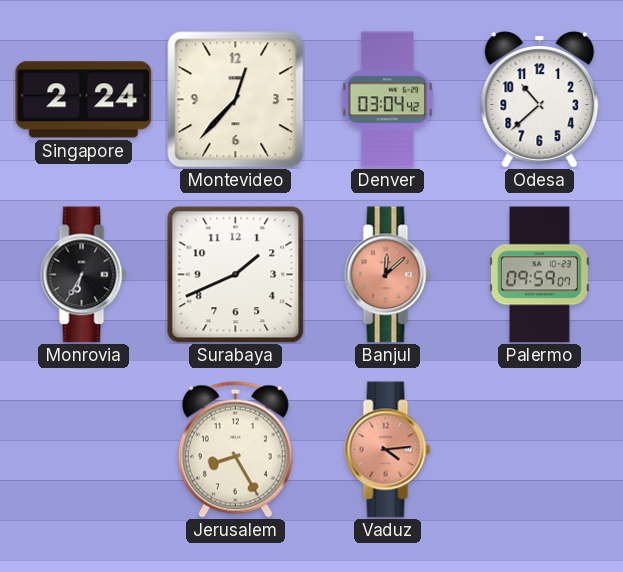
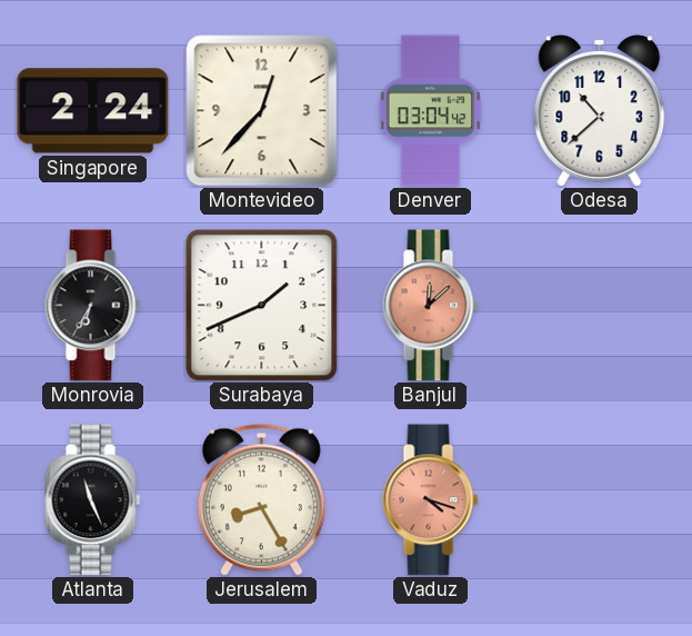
Palermo: 09:59 -> none (539, 275)
Atlanta: none -> 11:26 (93, 500)
Vaduz: 4:14 -> 4:18 (431, 500)
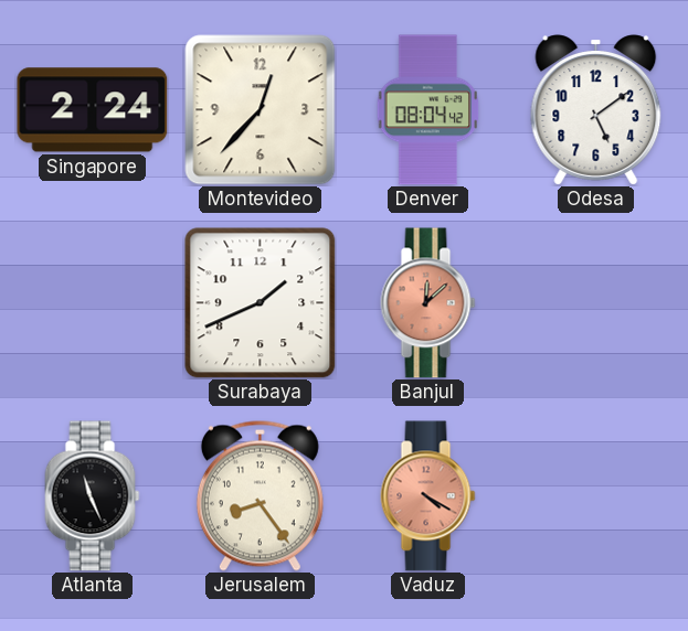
Denver: 03:04 -> 08:04 (428, 110)
Odesa: 10:38 -> 5:09 (596, 110)
Monrovia: 6:35 -> none (93, 306)
Jerusalem: 8:25 -> 8:24 (260, 495)
Vaduz: 4:18 -> 4:20 (428, 496)
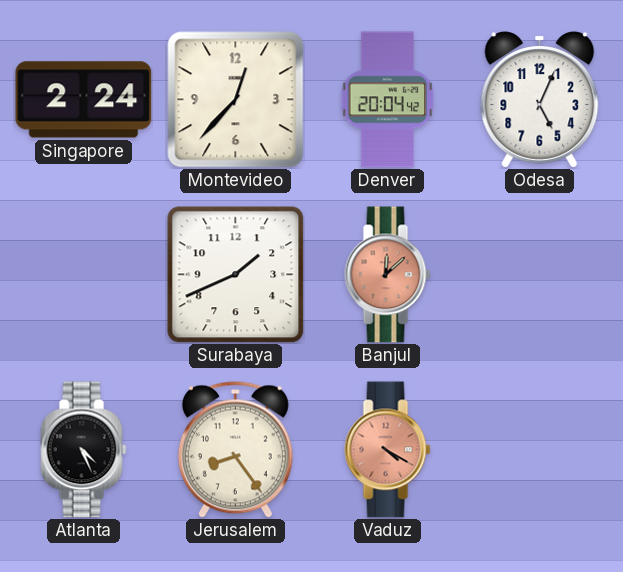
Denver: 08:04 -> 20:04 (388, 100)
Odesa: 5:09 -> 5:04 (540, 100)
Atlanta: 11:26 -> 4:26 (84, 450)
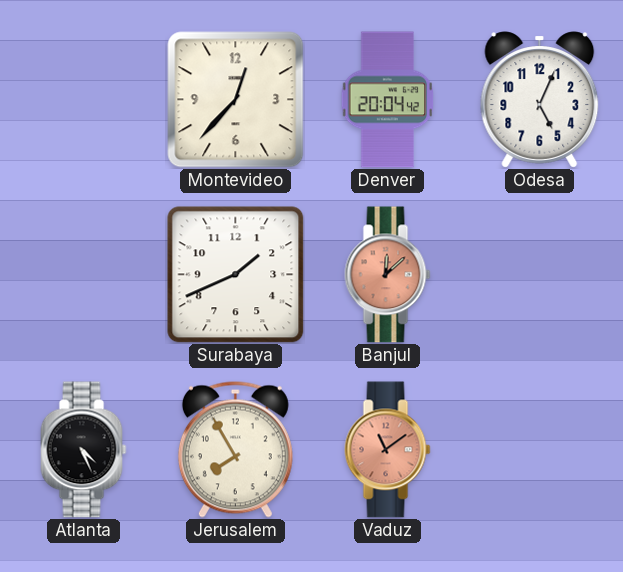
Singapore: 2:24 -> none (84, 100)
Jerusalem: 8:24 -> 7:55 (235, 449)
Vaduz: 4:20 -> 11:09 (388, 450)
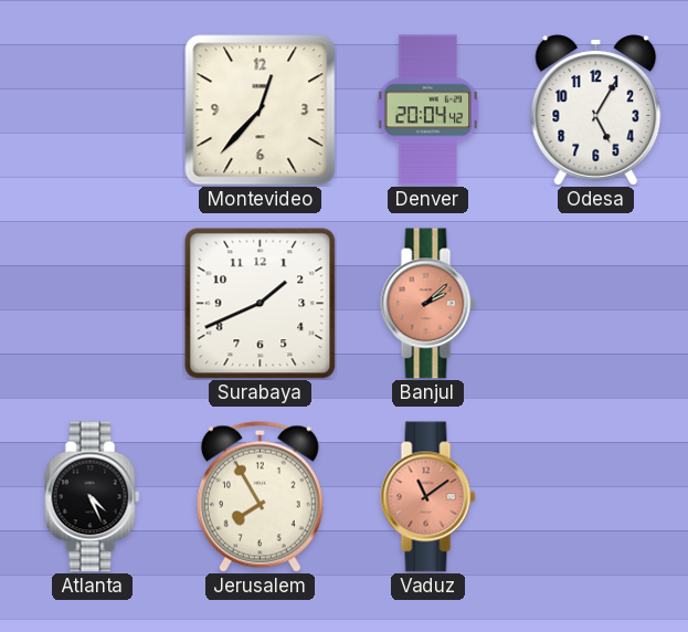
Odesa: 5:04 -> 5:05 (596, 110)
Banjul: 12:08 -> 2:08 (428, 304)
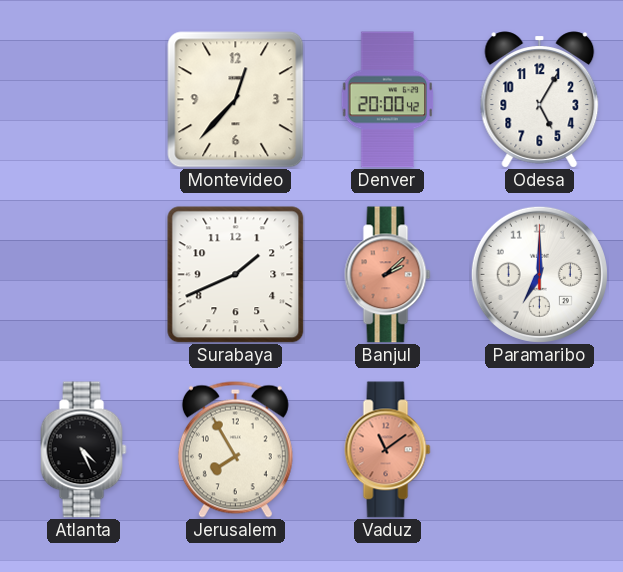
Denver: 20:04 -> 20:00 (388, 100)
Paramaribo: none -> 7:00 (539, 274)
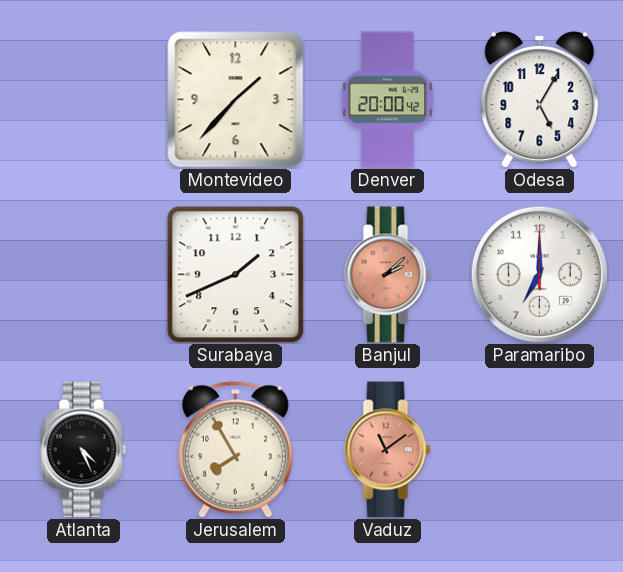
Montevideo: 12:37 -> 1:37 (236, 100)
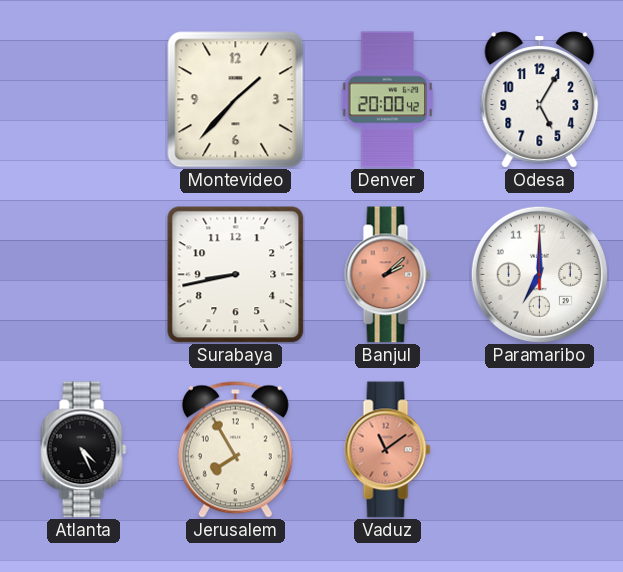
Surabaya: 1:41 -> 8:43 (236, 275)
